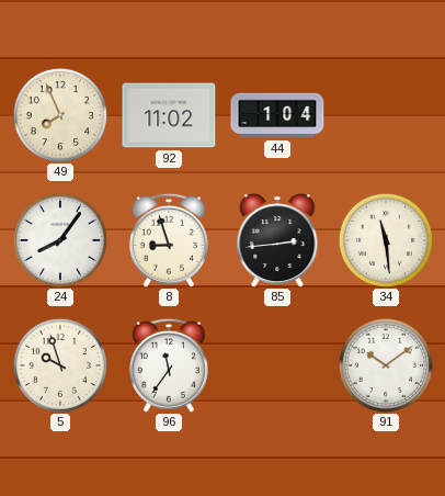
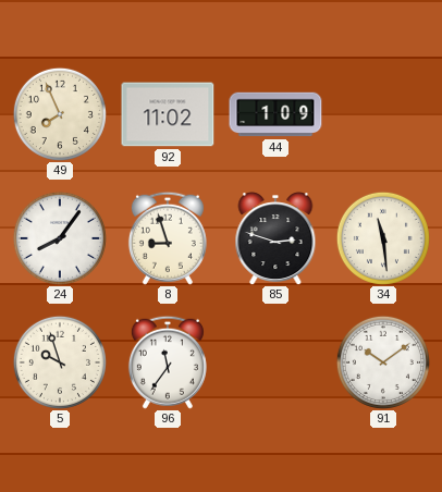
44: 1:04 -> 1:09 (275, 114)
85: 2:44 -> 2:48 (275, 239)
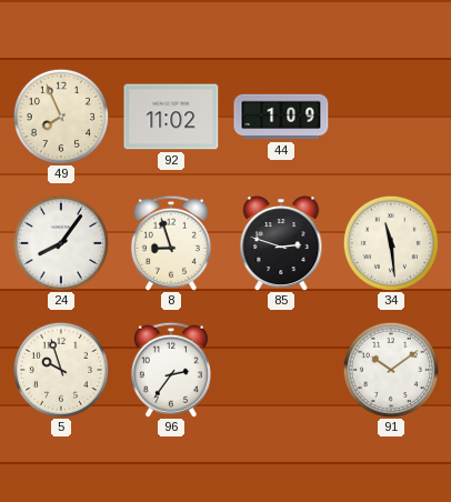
96: 11:36 -> 2:36 (171, 370)
